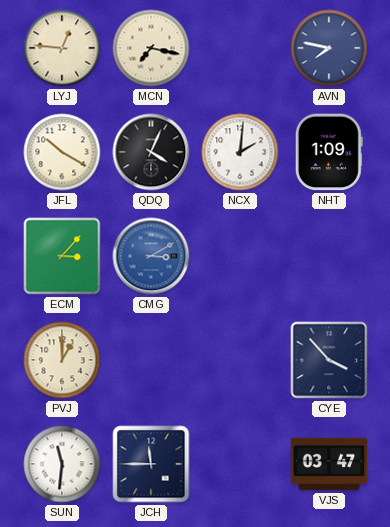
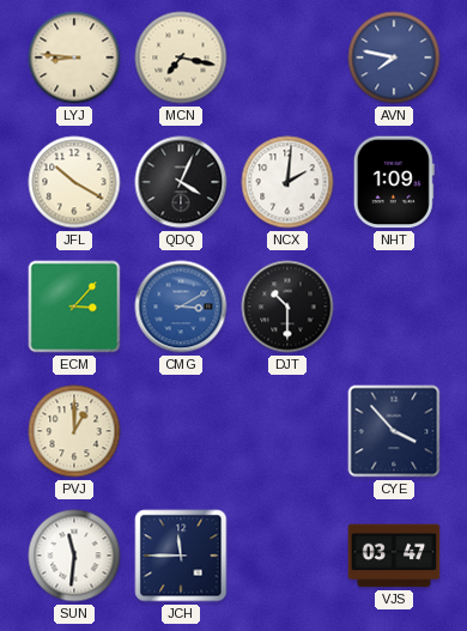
LYJ: 12:46 -> 8:46 (74, 57)
DJT: none -> 10:30 (287, 307)
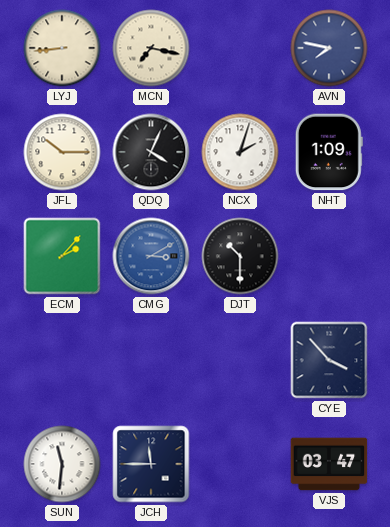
LYJ: 8:46 -> 8:44 (62, 48)
JFL: 10:20 -> 10:15 (62, 152)
NCX: 2:01 -> 2:03 (240, 152)
ECM: 3:07 -> 2:07 (62, 256)
PVJ: 1:00 -> none (74, 431)
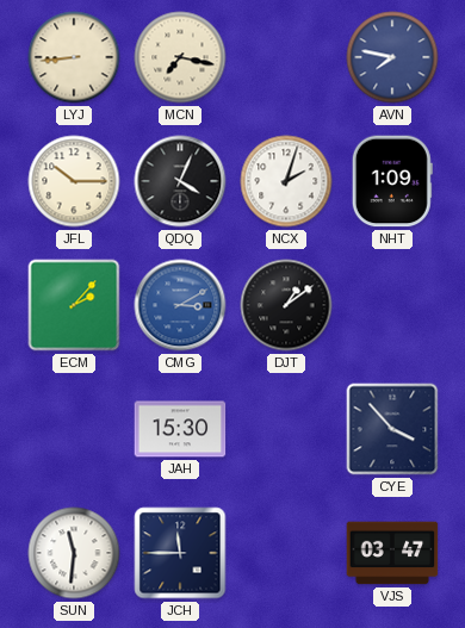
DJT: 10:30 -> 1:09 (286, 305)
JAH: none -> 15:30 (180, 429)
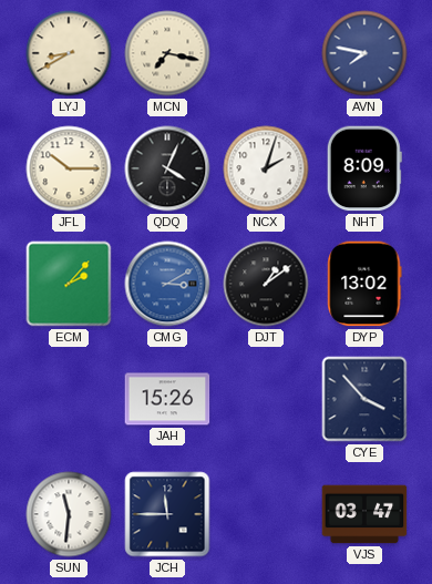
LYJ: 8:44 -> 8:40 (69, 53)
NHT: 1:09 -> 8:09 (364, 168)
DYP: none -> 13:02 (364, 284)
JAH: 15:30 -> 15:26 (167, 399)
